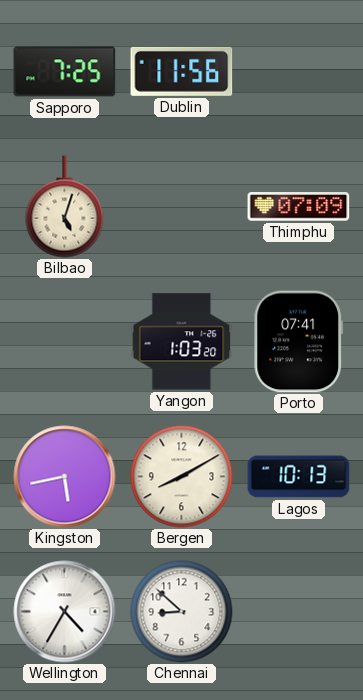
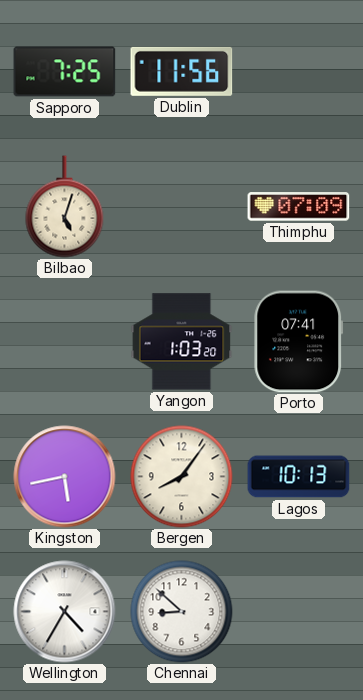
Bergen: 8:10 -> 8:06 (182, 477)
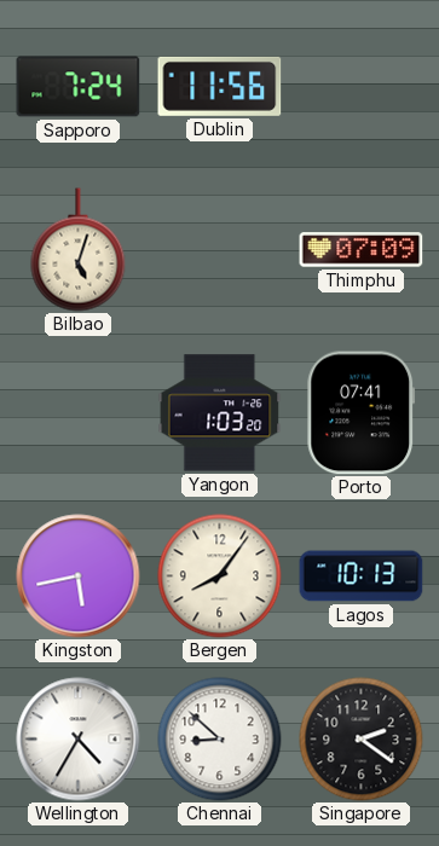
Sapporo: 7:25 -> 7:24 (79, 87)
Singapore: none -> 2:21 (362, 740)
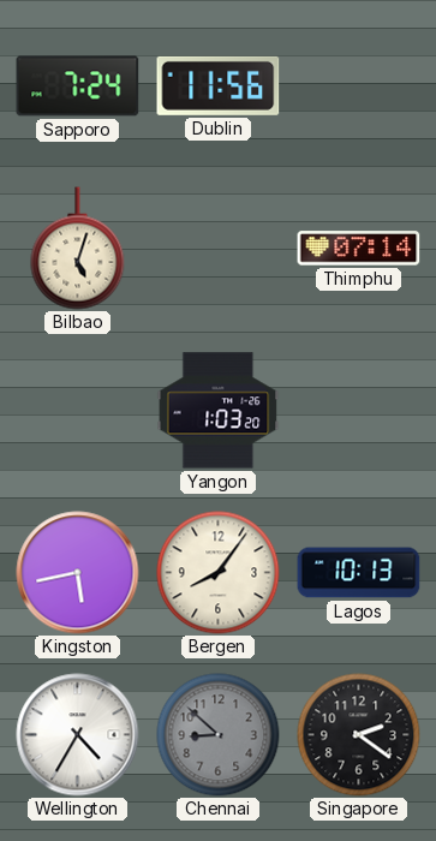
Thimphu: 07:09 -> 07:14 (359, 249)
Porto: 07:41 -> none (362, 413)
Chennai dial: white -> grey (219, 735)
